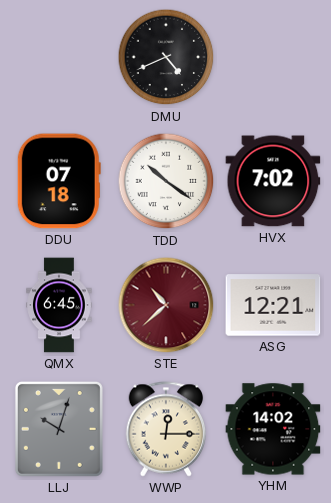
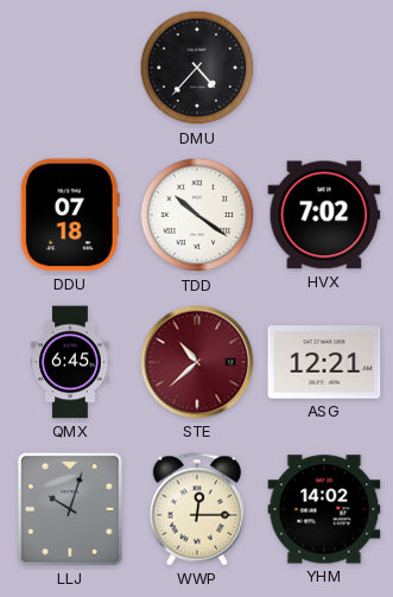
DMU: 4:41 -> 4:37 (197, 68)
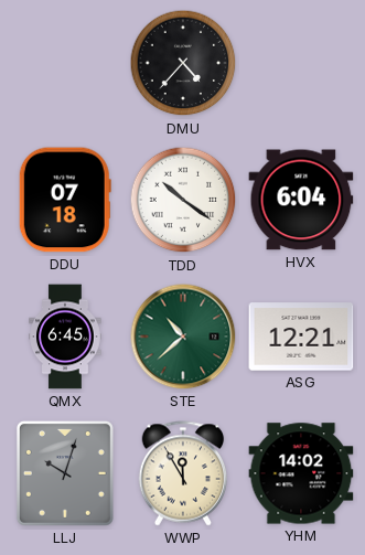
HVX: 7:02 -> 6:04 (301, 200)
STE dial: burgundy -> green (183, 337)
WWP: 12:15 -> 11:55 (183, 473)
